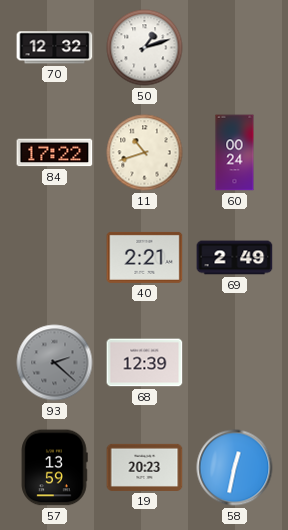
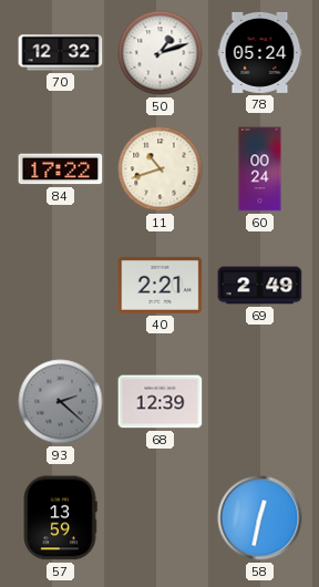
78: none -> 05:24 (260, 52)
19: 20:23 -> none (145, 467)
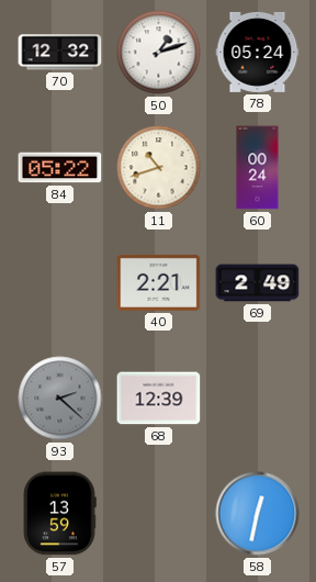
84: 17:22 -> 05:22 (60, 168)
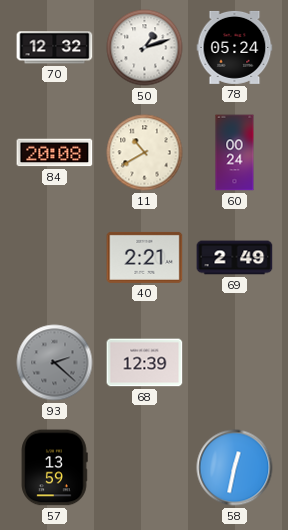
84: 05:22 -> 20:08 (55, 153)
11: 10:42 -> 10:40 (145, 153)
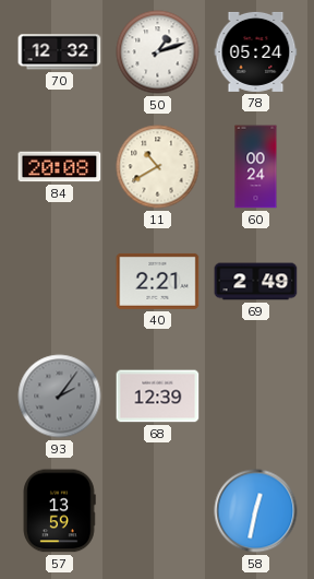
93: 2:22 -> 2:06 (60, 397)
